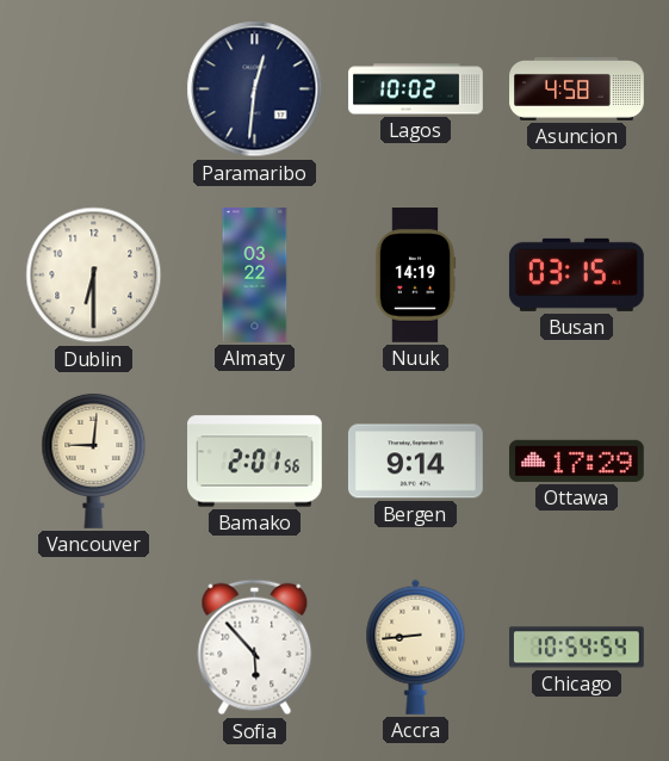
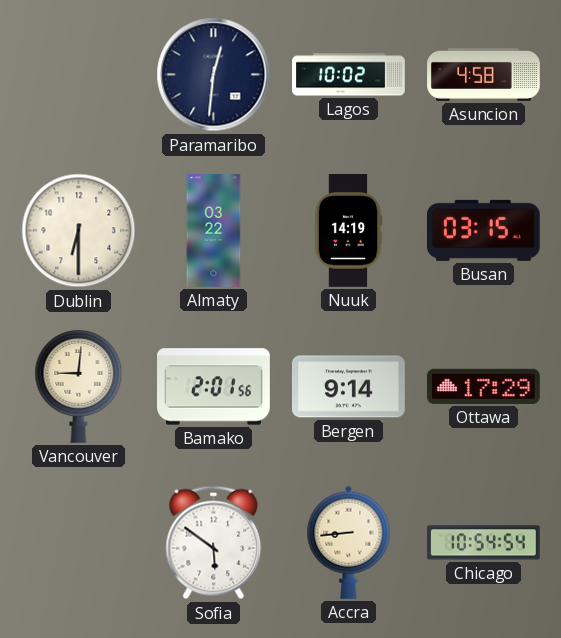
Sofia: 5:53 -> 5:51 (214, 543)
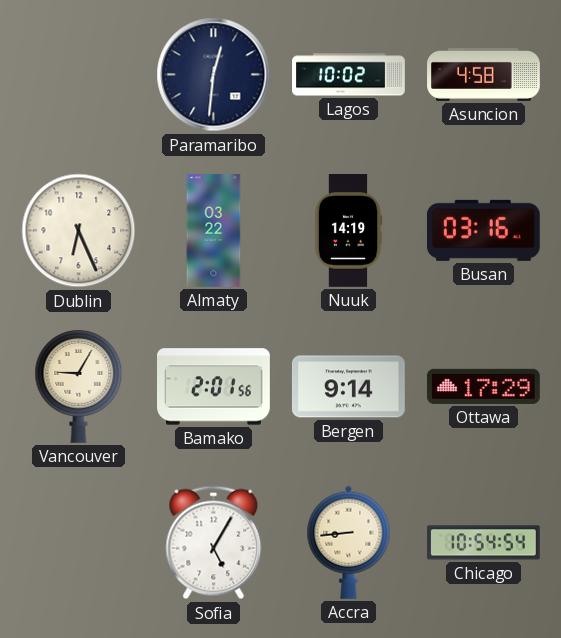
Dublin: 6:30 -> 6:26 (79, 231)
Busan: 03:15 -> 03:16 (483, 230)
Vancouver: 9:01 -> 9:05 (79, 386)
Sofia: 5:51 -> 5:05 (214, 543)
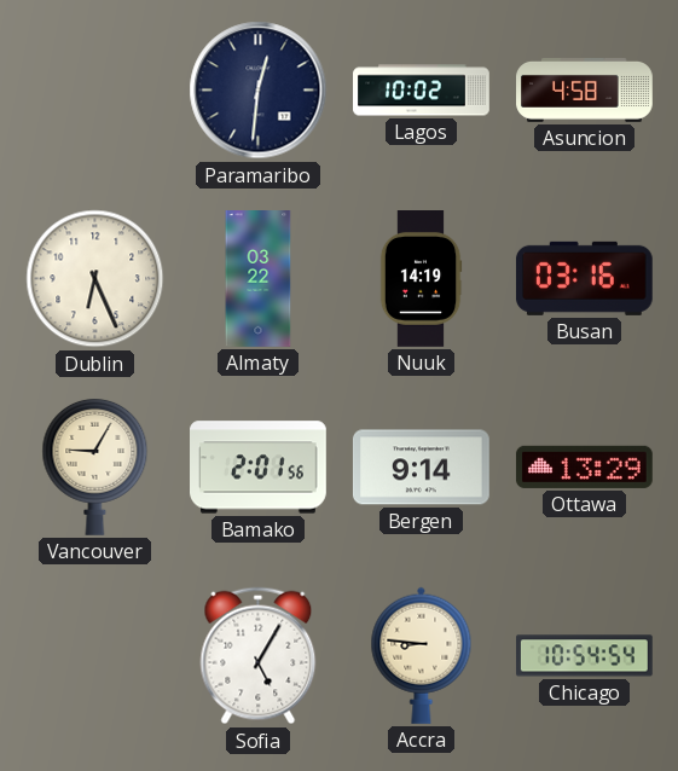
Ottawa: 17:29 -> 13:29 (584, 466)
Accra: 8:44 -> 8:46 (422, 655)
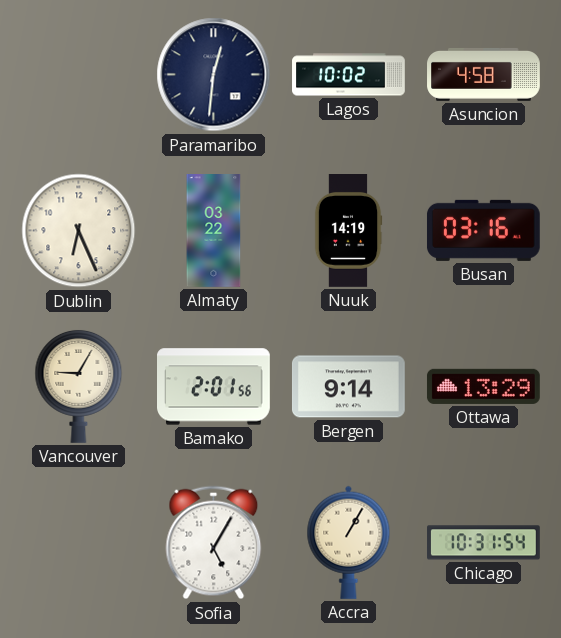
Accra: 8:46 -> 1:05 (349, 542)
Chicago: 10:54 -> 10:31 (484, 543)
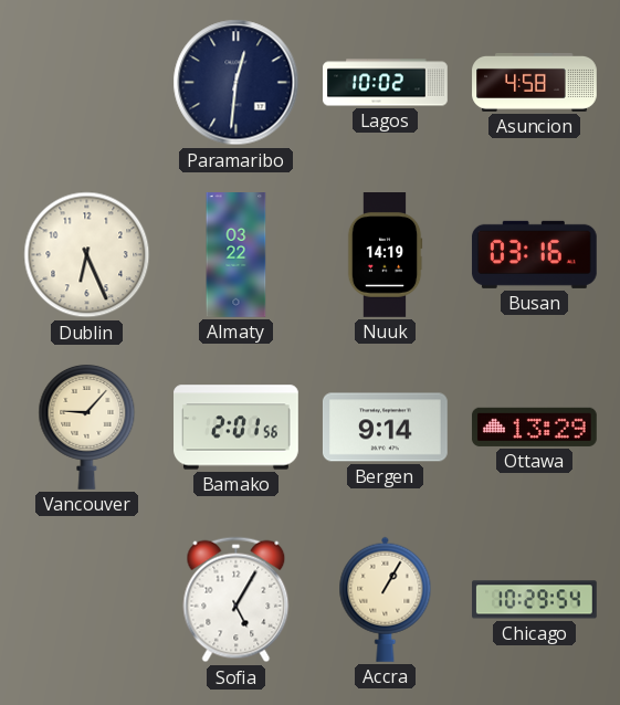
Vancouver: 9:05 -> 9:07 (87, 427)
Chicago: 10:31 -> 10:29 (535, 600)
